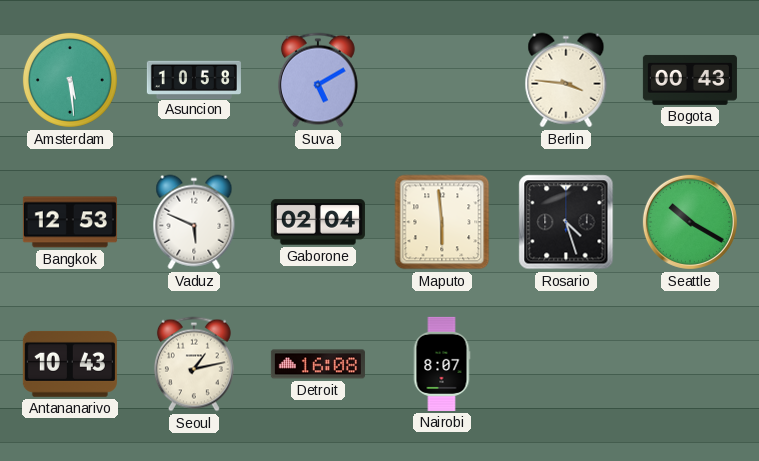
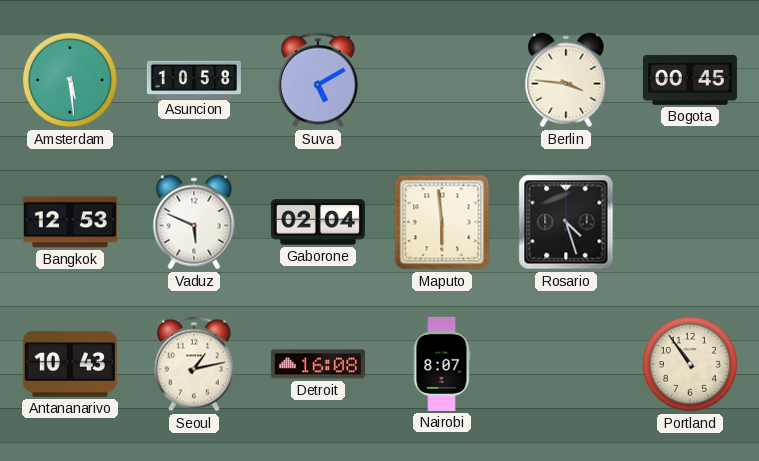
Bogota: 00:43 -> 00:45 (690, 80)
Seattle: 10:20 -> none (690, 222)
Portland: none -> 10:54 (690, 364)
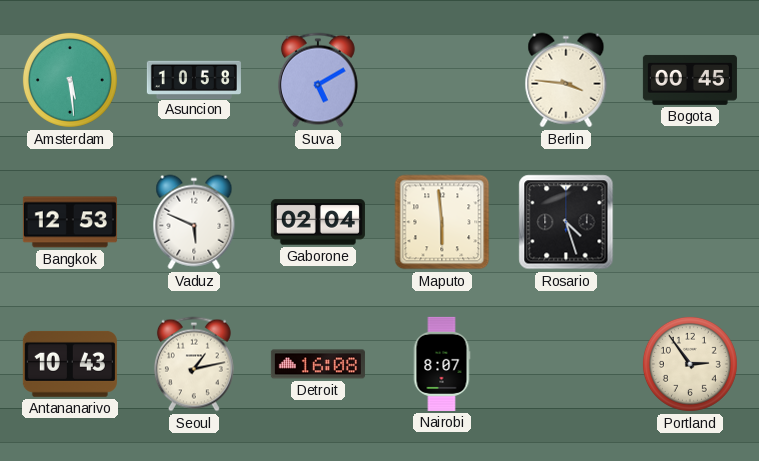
Portland: 10:54 -> 2:54 (690, 364)
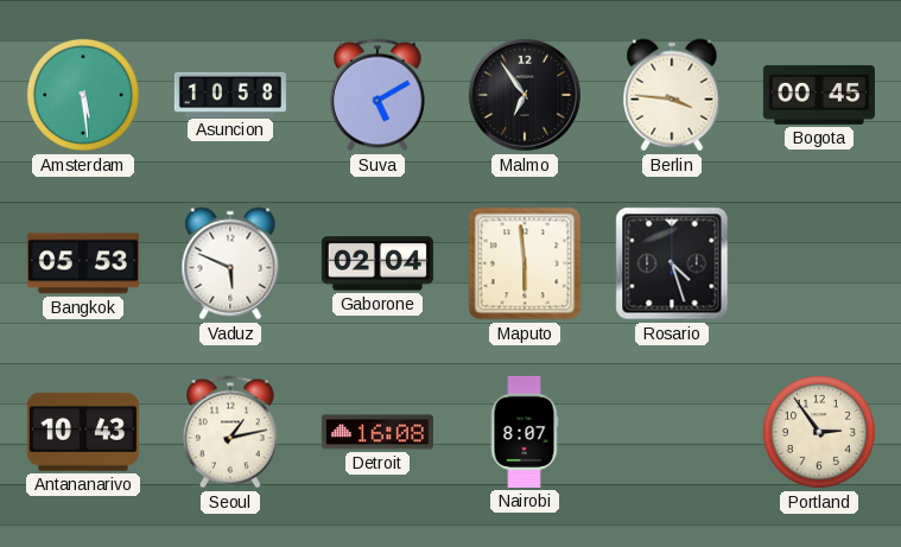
Malmo: none -> 6:54 (525, 95)
Bangkok: 12:53 -> 05:53 (83, 263)
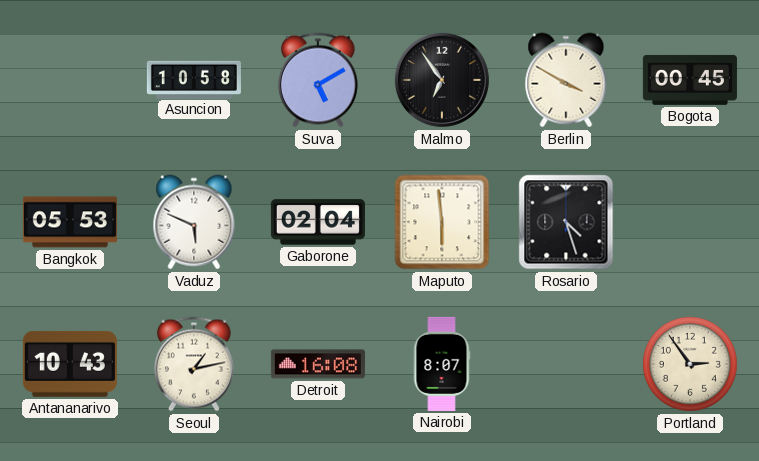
Amsterdam: 5:29 -> none (83, 95)
Berlin: 3:46 -> 3:50 (566, 80)
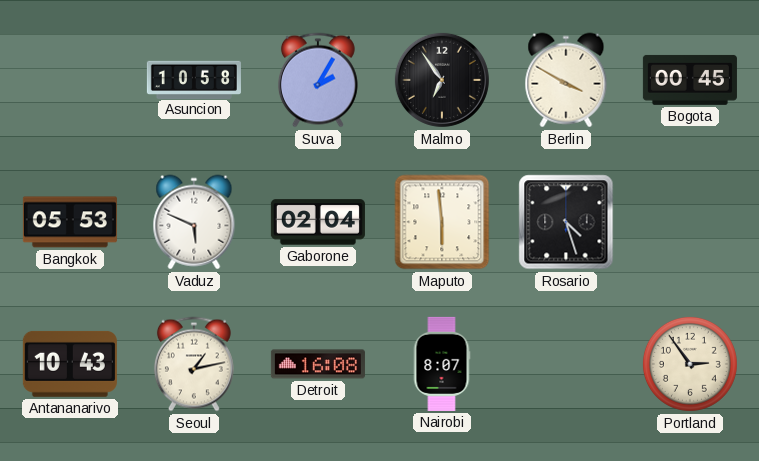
Suva: 5:10 -> 2:05 (318, 80)
